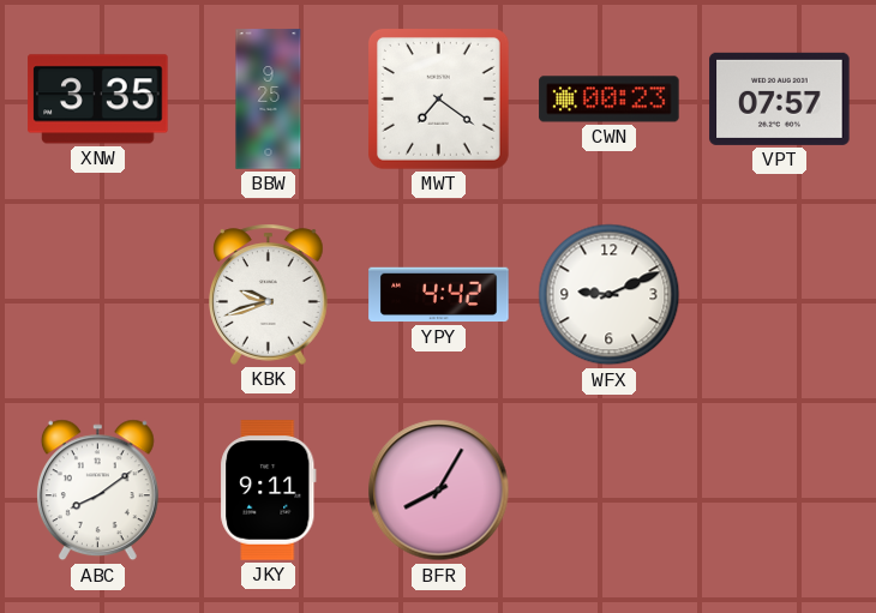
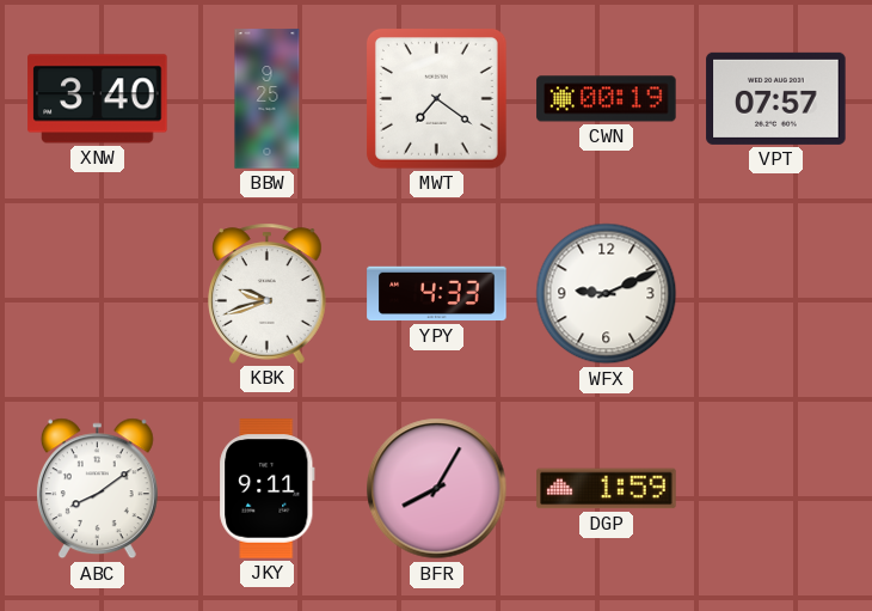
XNW: 3:35 -> 3:40 (98, 99)
CWN: 00:23 -> 00:19 (607, 99)
YPY: 4:42 -> 4:33 (437, 294)
DGP: none -> 1:59 (607, 489)
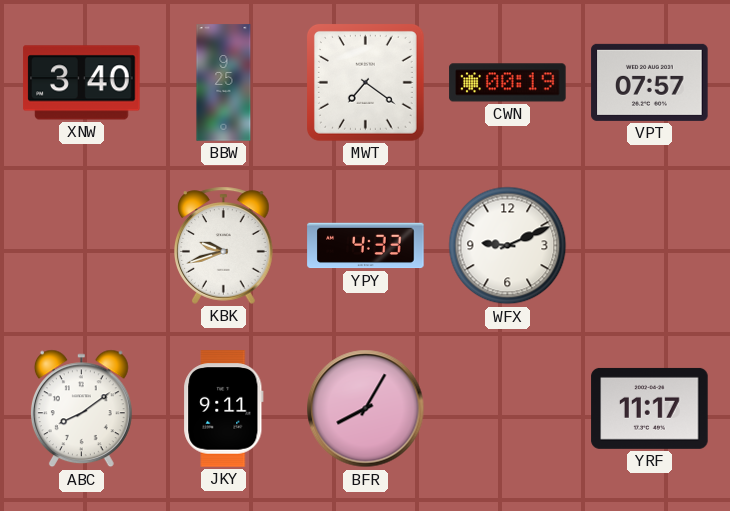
DGP: 1:59 -> none (607, 489)
YRF: none -> 11:17 (650, 408)
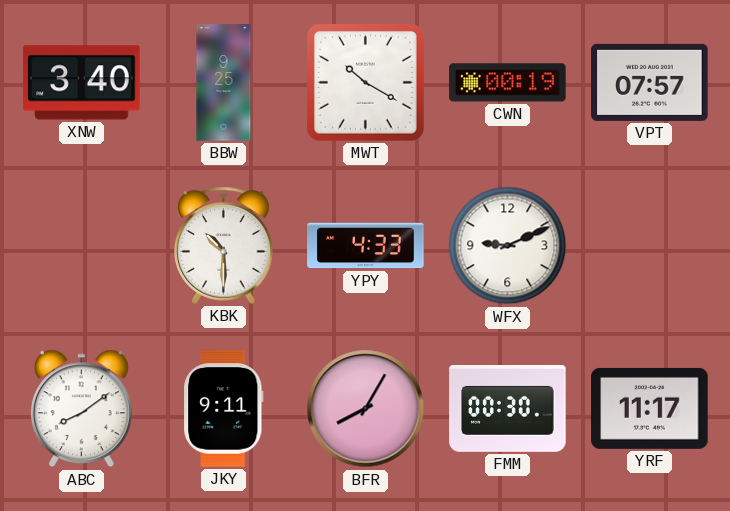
MWT: 7:21 -> 10:20 (365, 82)
KBK: 9:42 -> 10:30 (224, 245)
FMM: none -> 00:30 (508, 409)
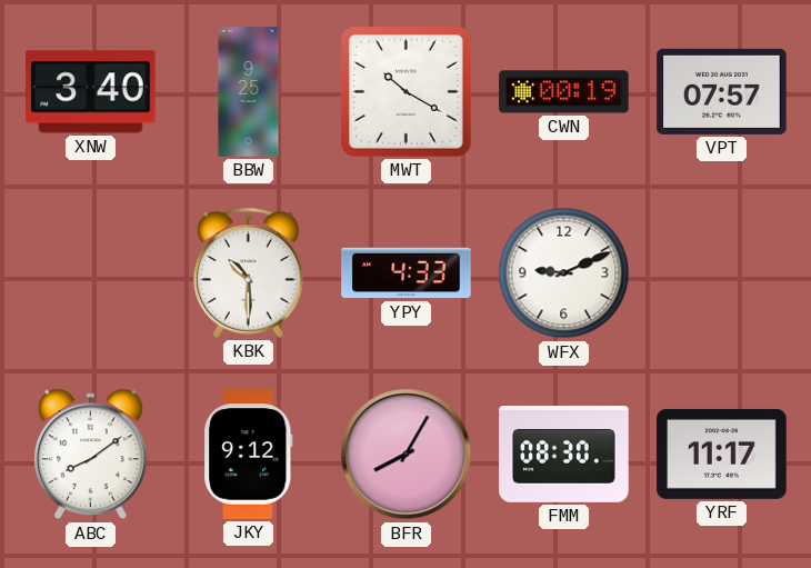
JKY: 9:11 -> 9:12 (249, 455)
FMM: 00:30 -> 08:30 (564, 455)
